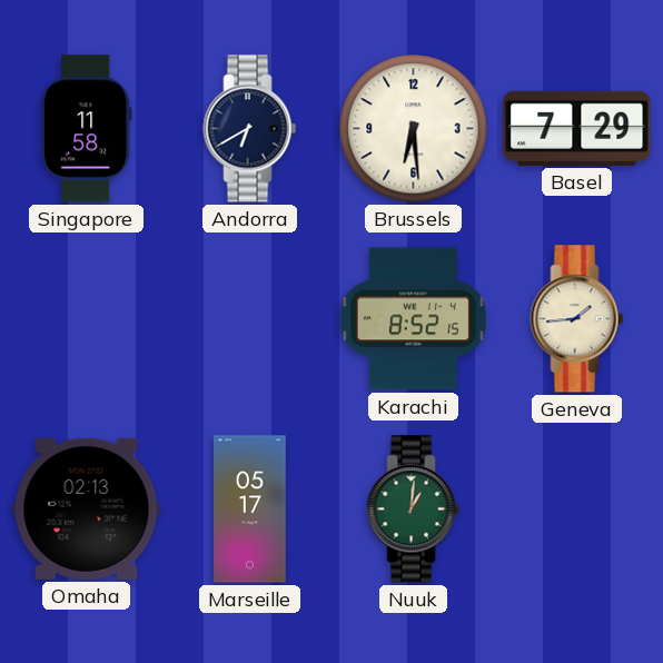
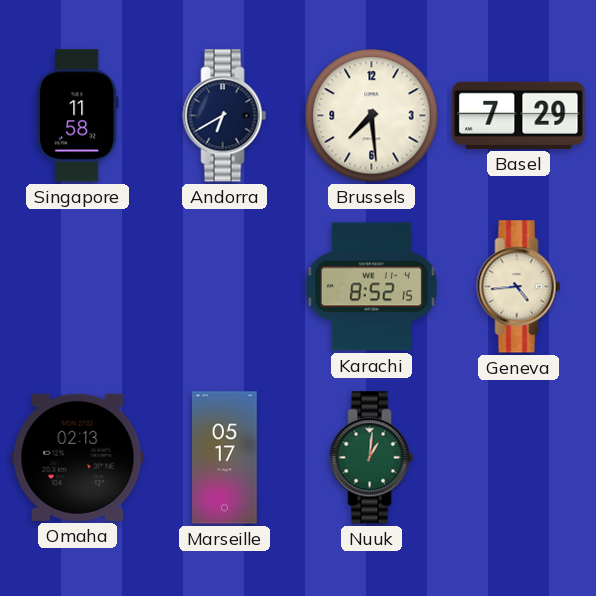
Brussels: 6:29 -> 7:29 (372, 116)
Geneva: 1:44 -> 4:44 (519, 287)
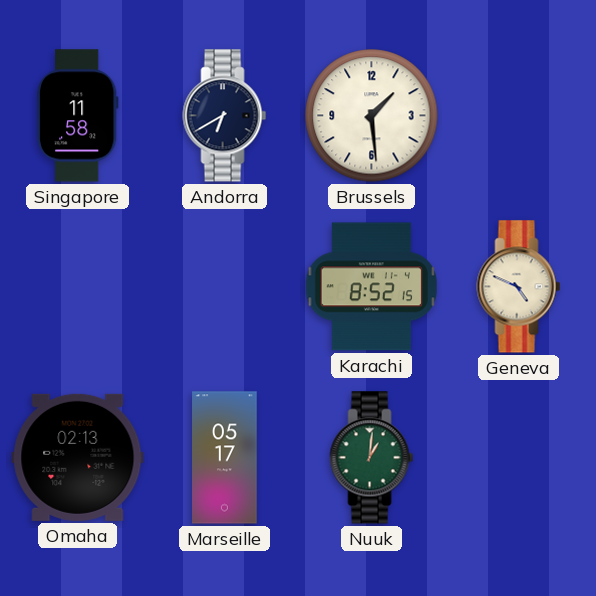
Brussels: 7:29 -> 1:29 (372, 116)
Basel: 7:29 -> none (519, 115)
Geneva: 4:44 -> 4:49 (519, 287)
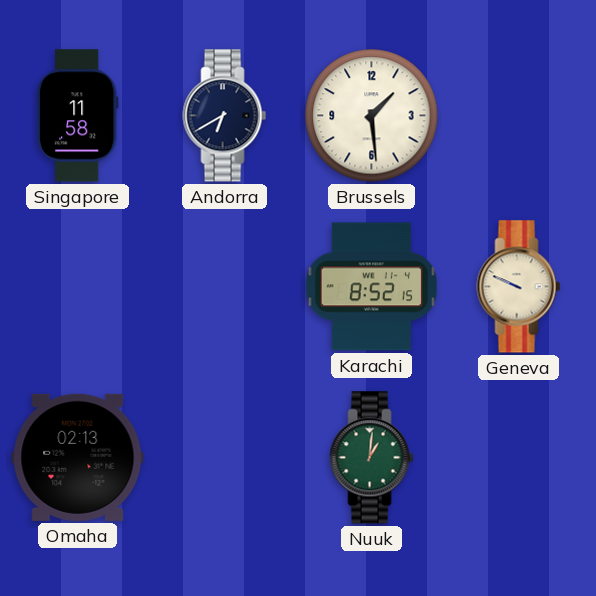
Geneva: 4:49 -> 9:49 (519, 287)
Marseille: 05:17 -> none (225, 458)
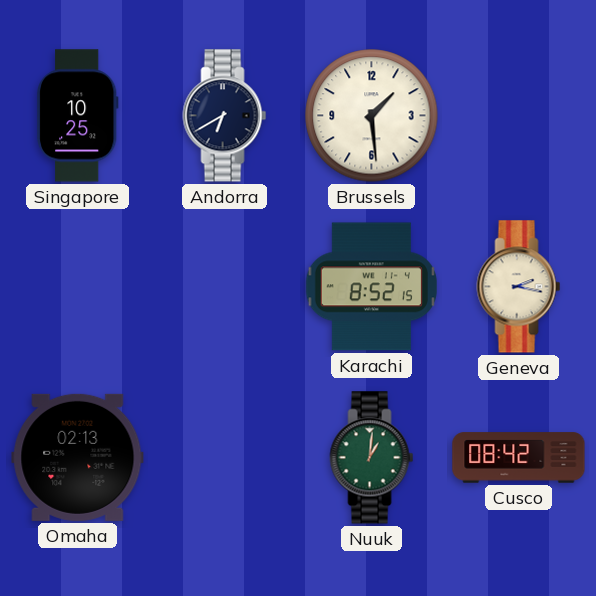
Singapore: 11:58 -> 10:25 (77, 116)
Geneva: 9:49 -> 2:17 (519, 287)
Cusco: none -> 08:42 (519, 458)
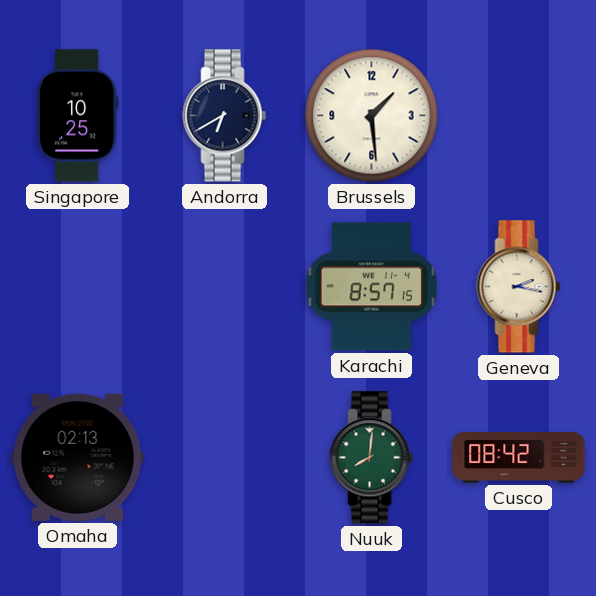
Karachi: 8:52 -> 8:57 (371, 287)
Nuuk: 1:01 -> 8:01 (372, 458)
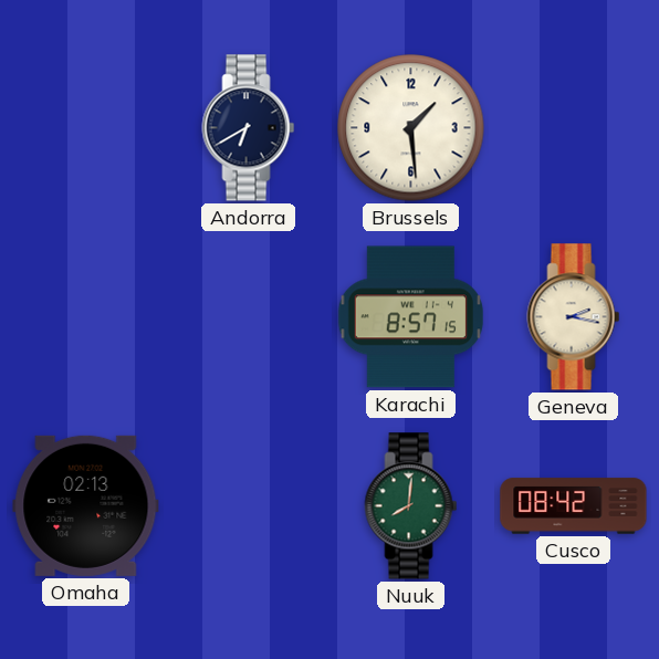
Singapore: 10:25 -> none (77, 116)
